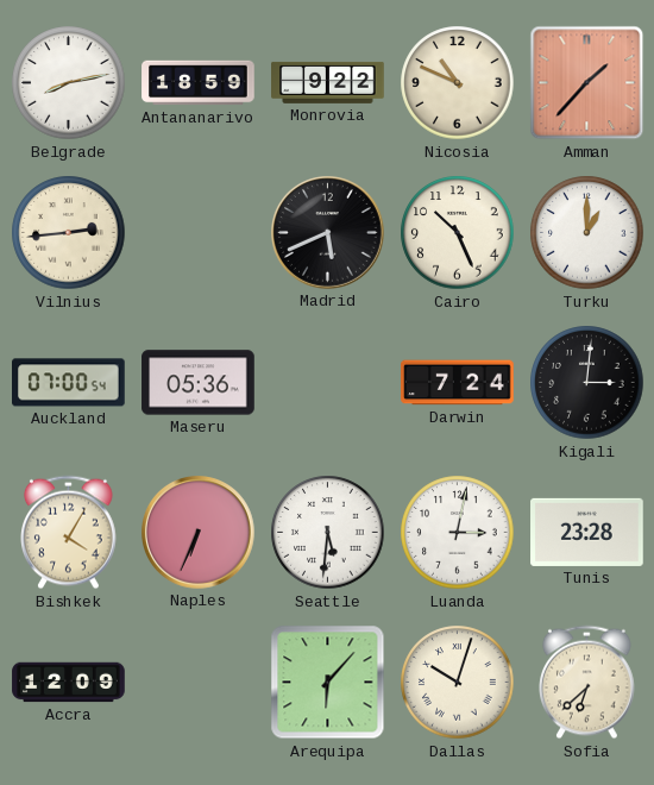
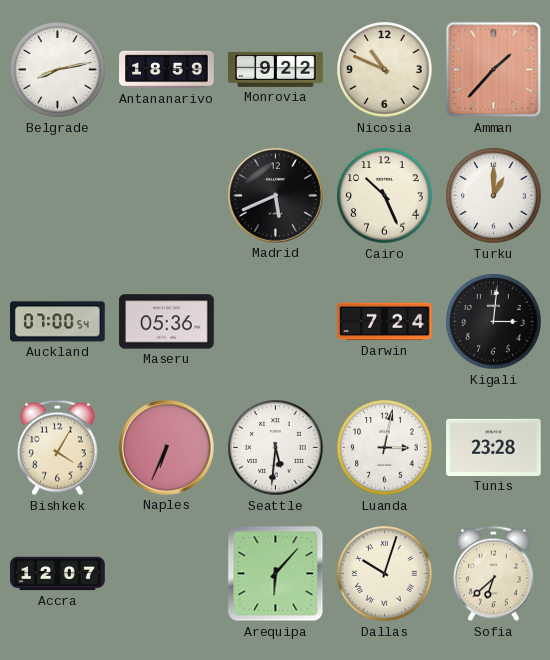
Vilnius: 2:44 -> none (69, 233)
Accra: 12:09 -> 12:07 (58, 574)
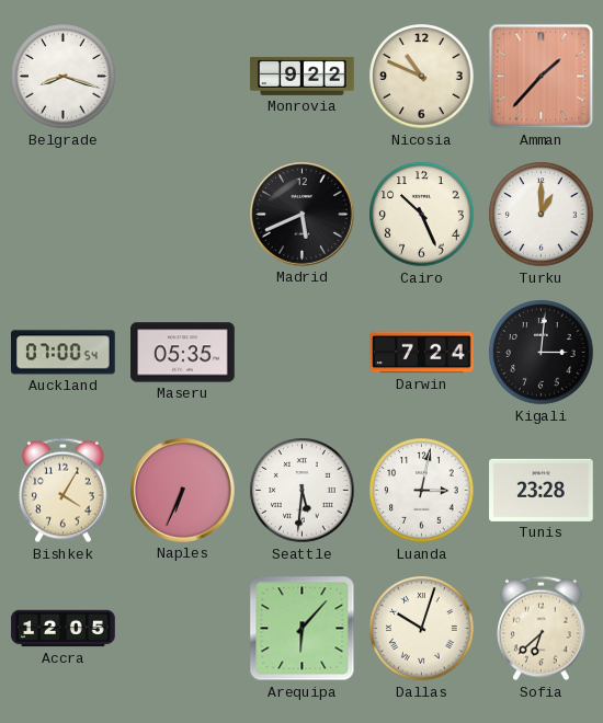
Belgrade: 8:13 -> 8:18 (64, 77)
Antananarivo: 18:59 -> none (167, 70)
Maseru: 05:36 -> 05:35 (183, 353)
Accra: 12:07 -> 12:05 (64, 629)
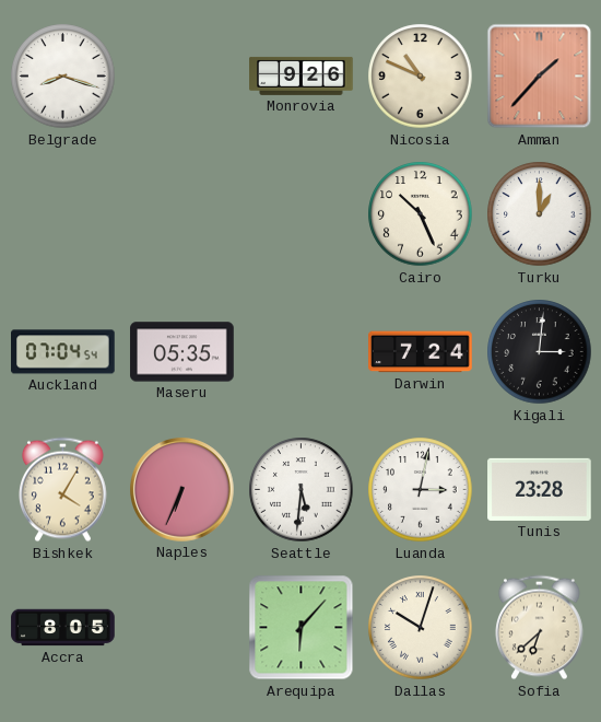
Monrovia: 9:22 -> 9:26 (302, 75)
Madrid: 5:41 -> none (303, 215)
Auckland: 07:00 -> 07:04 (63, 352)
Accra: 12:05 -> 8:05 (63, 628)
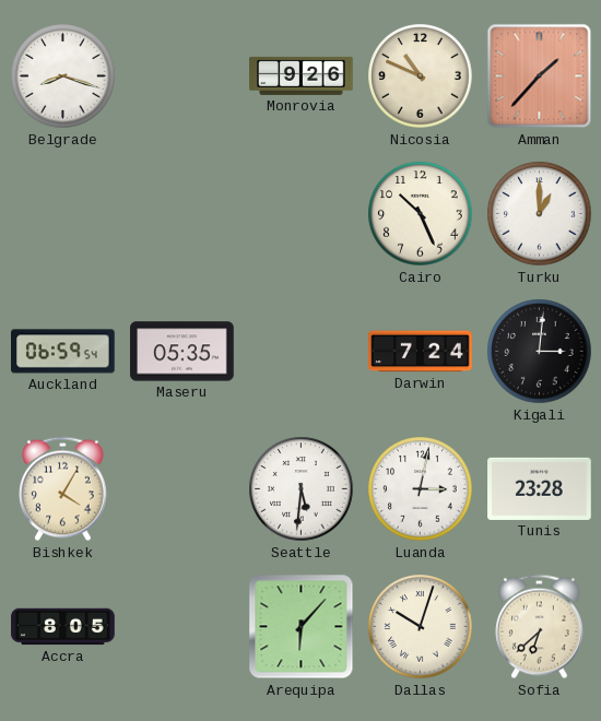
Auckland: 07:04 -> 06:59 (63, 352)
Naples: 6:34 -> none (182, 490)
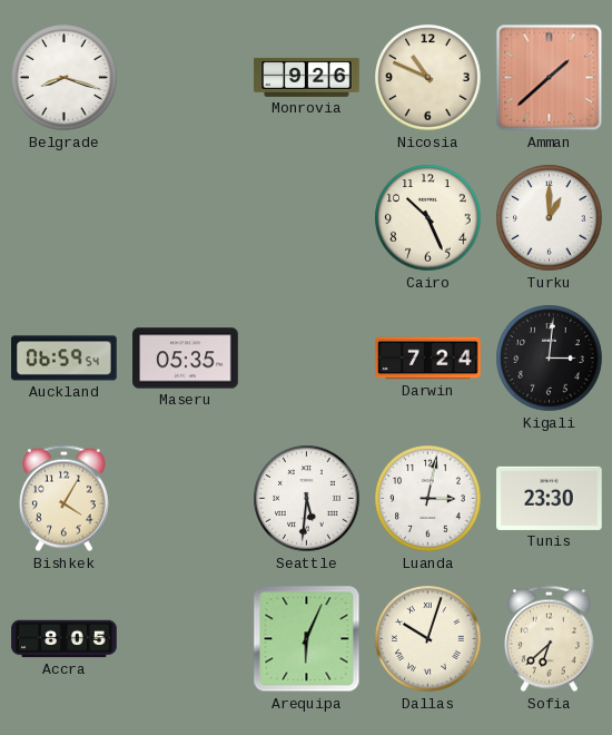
Amman: 1:37 -> 1:38 (550, 78)
Tunis: 23:28 -> 23:30 (550, 498)
Arequipa: 6:07 -> 6:04 (307, 639)
